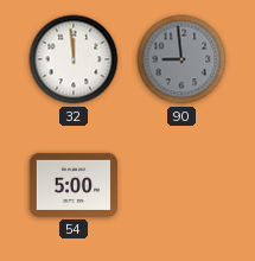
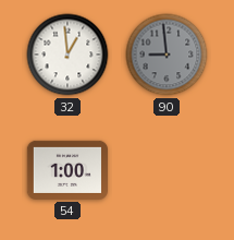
32: 11:59 -> 12:59 (67, 55)
54: 5:00 -> 1:00 (66, 170)
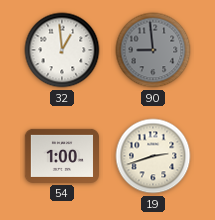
19: none -> 2:42 (153, 156)
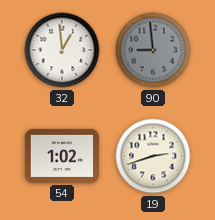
54: 1:00 -> 1:02 (61, 156)
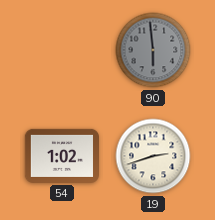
32: 12:59 -> none (62, 50)
90: 8:59 -> 5:59 (153, 50)
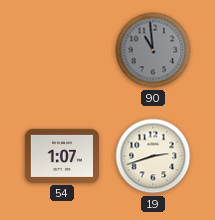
90: 5:59 -> 10:59 (153, 50)
54: 1:02 -> 1:07 (61, 156)
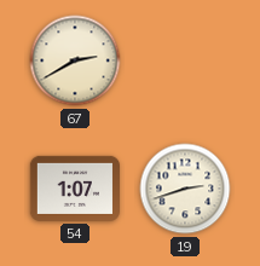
67: none -> 2:40 (75, 60)
90: 10:59 -> none (153, 50)
